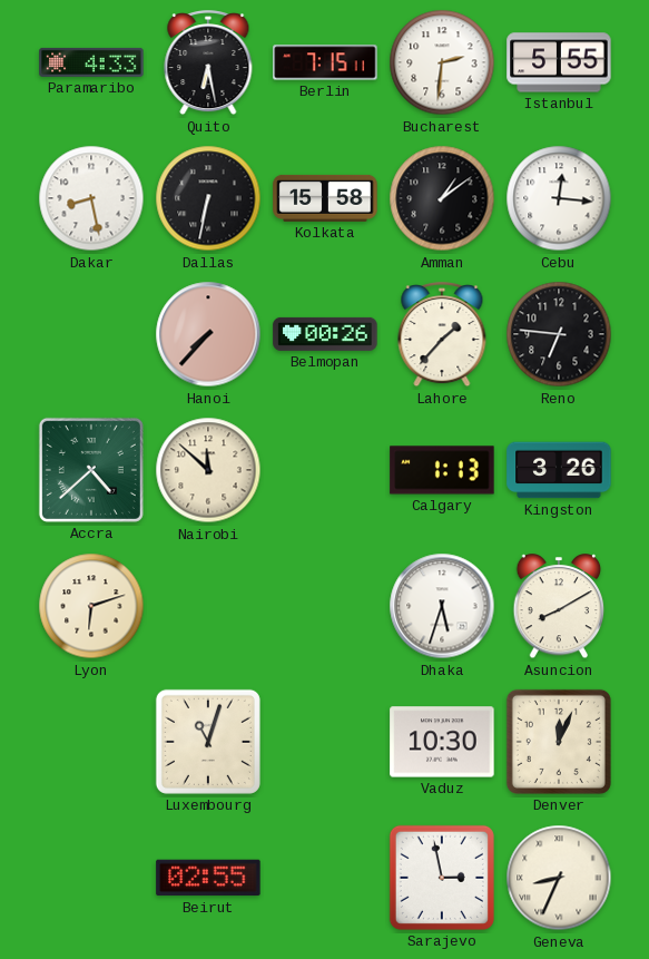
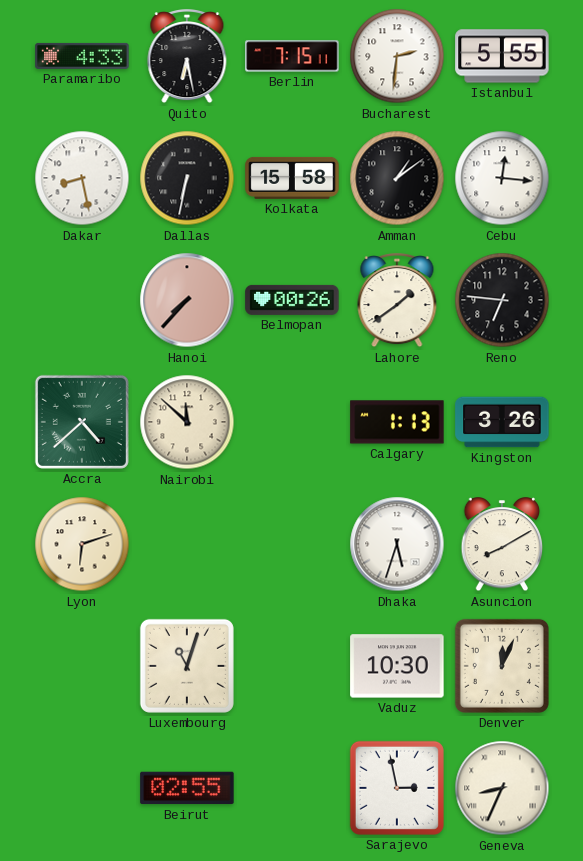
Lahore: 1:37 -> 1:39 (397, 301)
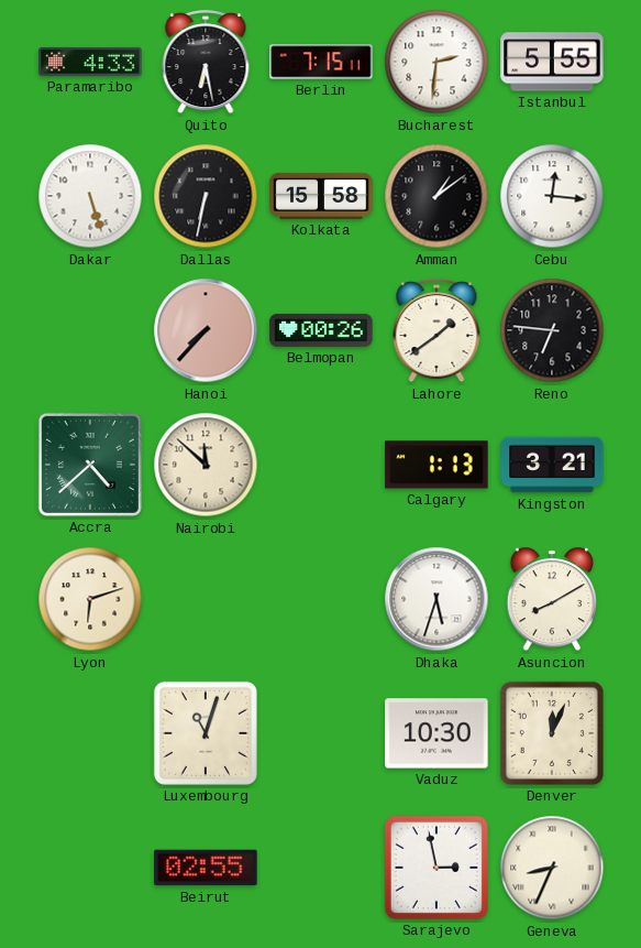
Dakar: 8:28 -> 5:27 (90, 196)
Kingston: 3:26 -> 3:21 (552, 465)
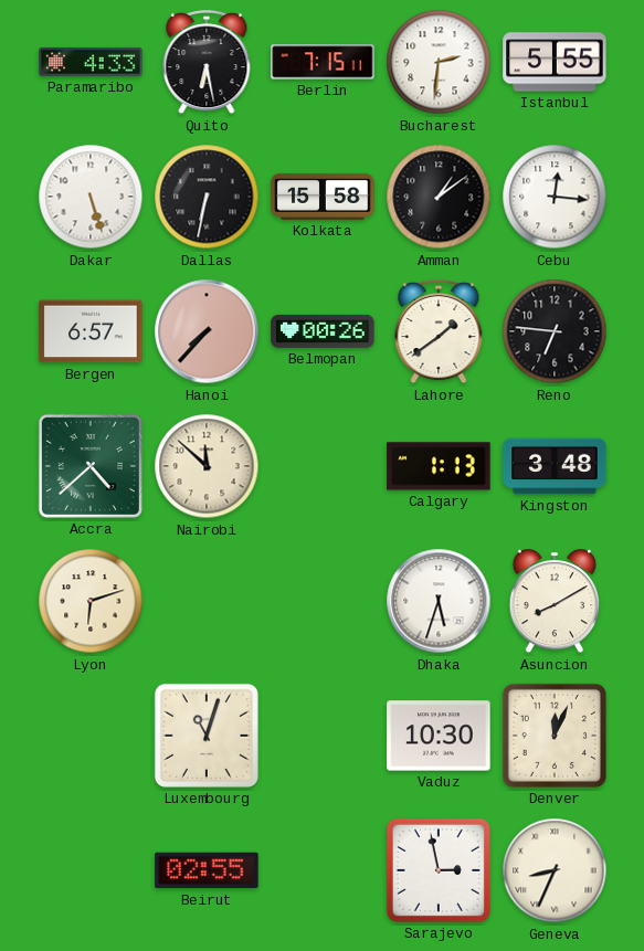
Bergen: none -> 6:57 (91, 331)
Kingston: 3:21 -> 3:48 (555, 466)
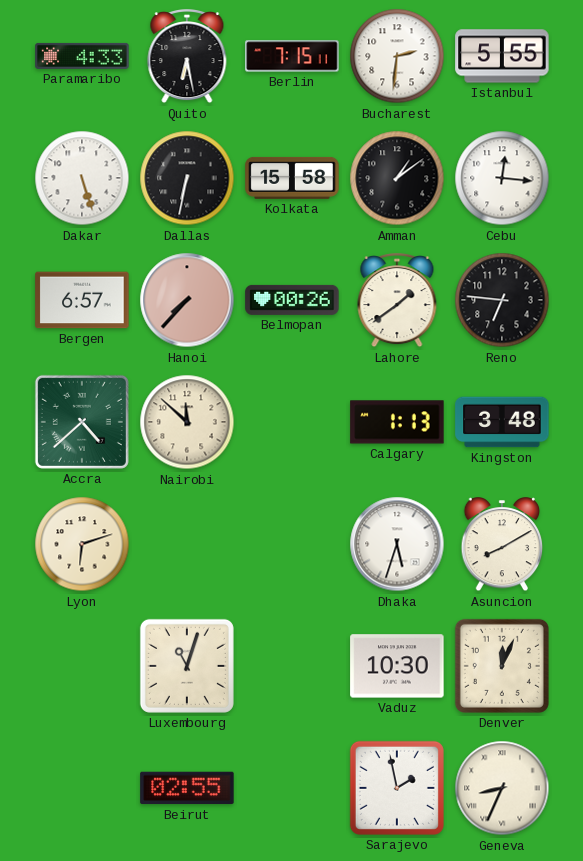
Sarajevo: 2:58 -> 1:58 (397, 788)
